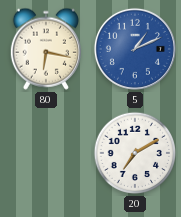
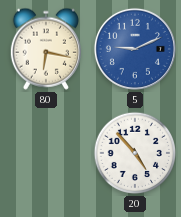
5: 1:11 -> 9:11 (135, 49)
20: 7:10 -> 4:53 (135, 153)
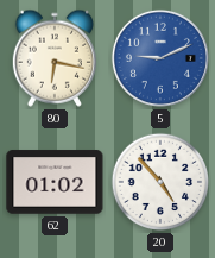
62: none -> 01:02 (55, 182)
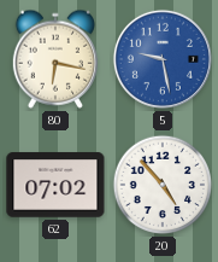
5: 9:11 -> 9:28 (163, 59)
62: 01:02 -> 07:02 (55, 185)
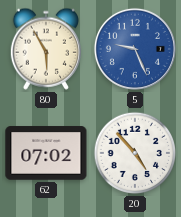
80: 6:17 -> 5:55 (45, 49)
5: 9:28 -> 9:26 (135, 49)
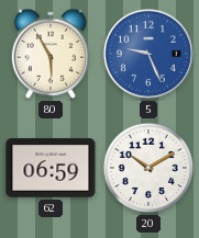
62: 07:02 -> 06:59 (51, 168)
20: 4:53 -> 10:10 (148, 168)
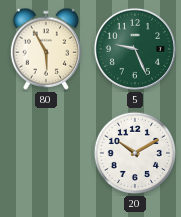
5 dial: blue -> green (135, 49)
62: 06:59 -> none (51, 168)
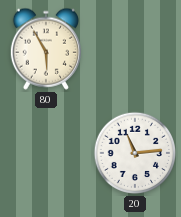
5: 9:26 -> none (135, 49)
20: 10:10 -> 11:14 (135, 153)
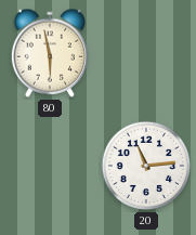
80: 5:55 -> 5:58 (49, 53)
